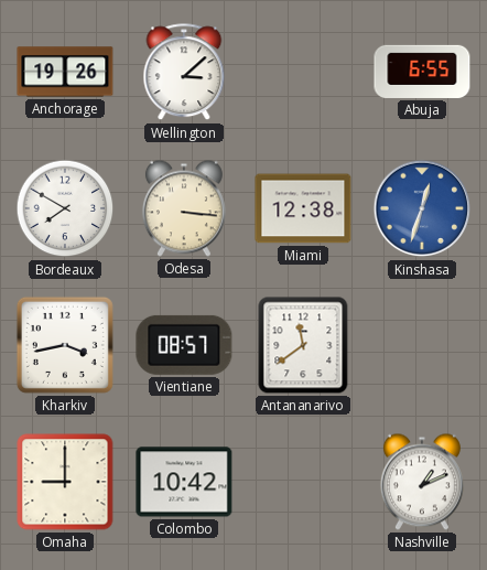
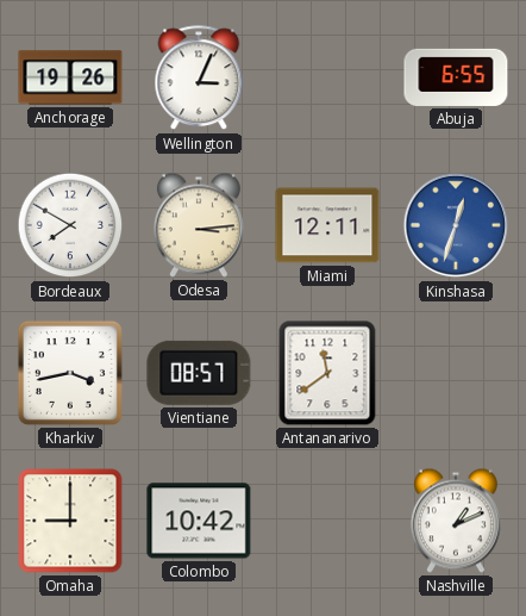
Wellington: 3:08 -> 3:04 (199, 79)
Odesa: 3:16 -> 3:14 (199, 225)
Miami: 12:38 -> 12:11 (327, 225)
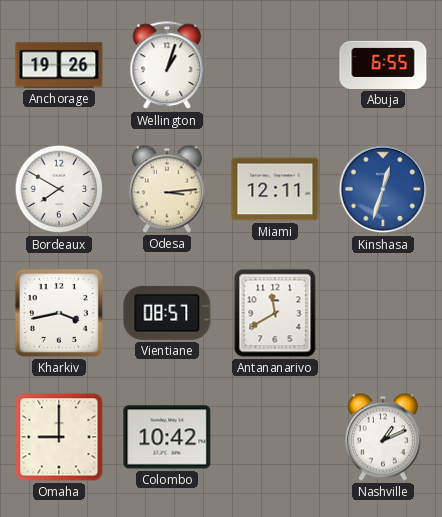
Wellington: 3:04 -> 1:03 (167, 66)
Antananarivo: 11:39 -> 11:40 (275, 313)
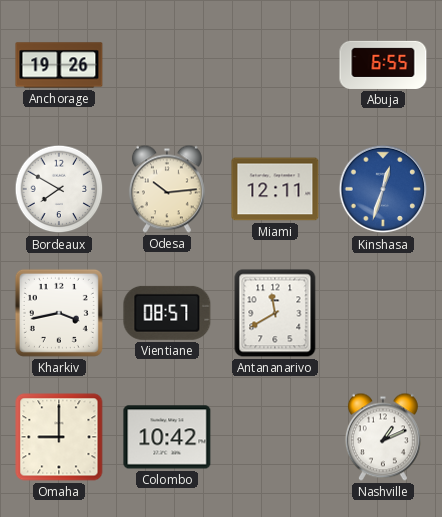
Wellington: 1:03 -> none (167, 66)
Odesa: 3:14 -> 10:14 (167, 189)
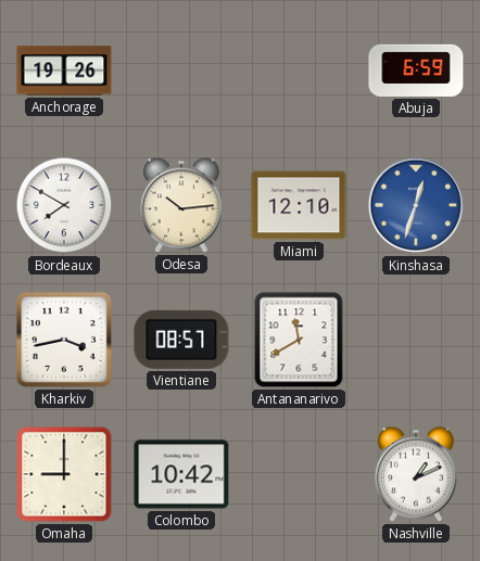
Abuja: 6:55 -> 6:59 (416, 71)
Miami: 12:11 -> 12:10 (299, 205)
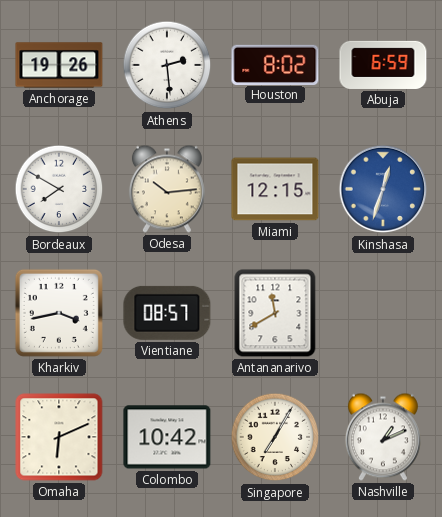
Athens: none -> 2:29 (167, 65)
Houston: none -> 8:02 (275, 64)
Miami: 12:10 -> 12:15 (275, 189)
Omaha: 9:00 -> 6:11 (59, 437)
Singapore: none -> 7:05 (275, 437)
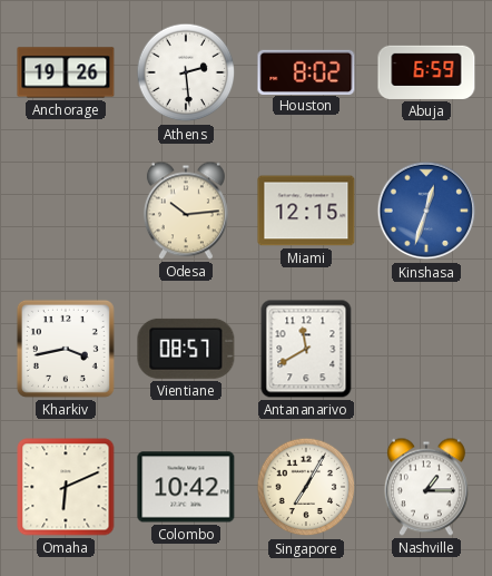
Bordeaux: 7:50 -> none (59, 189)
Nashville: 1:11 -> 1:15 (426, 487)
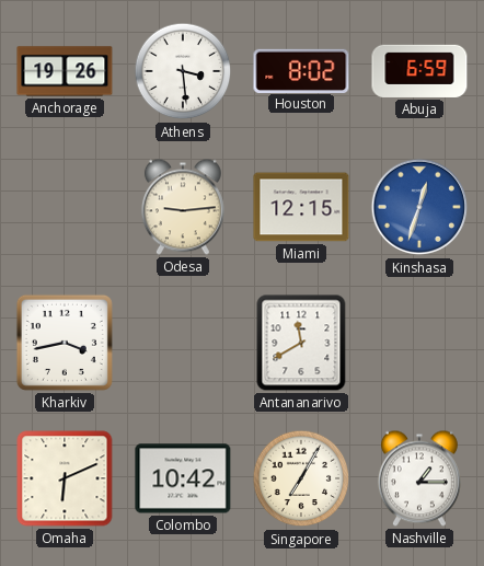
Athens: 2:29 -> 3:29 (183, 71)
Odesa: 10:14 -> 9:14 (183, 207)
Vientiane: 08:57 -> none (186, 349)
